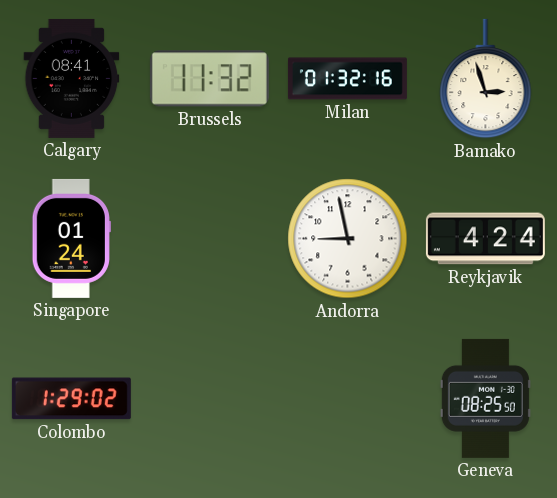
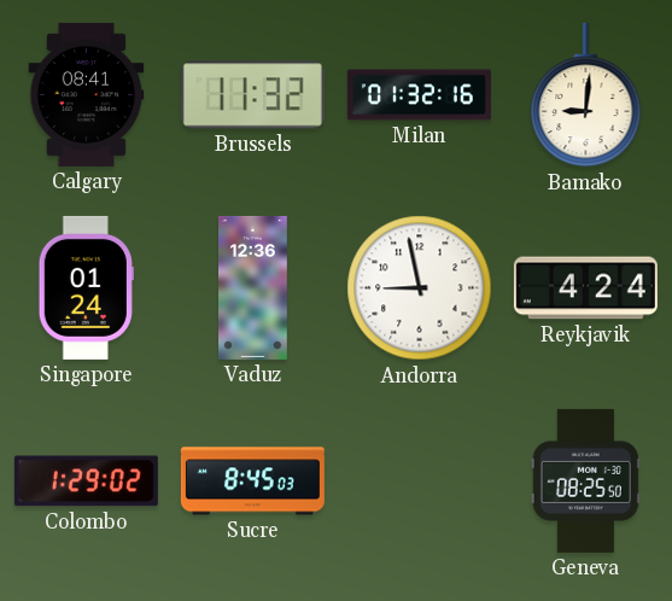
Bamako: 2:57 -> 9:01 (586, 95)
Vaduz: none -> 12:36 (253, 287)
Sucre: none -> 8:45 (252, 482)
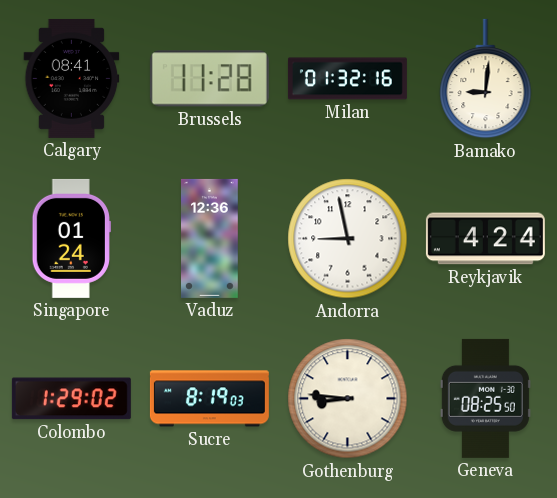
Brussels: 11:32 -> 11:28 (209, 79)
Sucre: 8:45 -> 8:19 (209, 399)
Gothenburg: none -> 8:46 (348, 399)
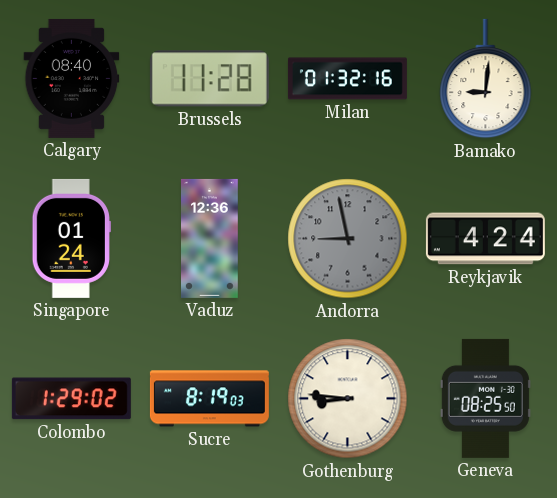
Calgary: 08:41 -> 08:40 (72, 78)
Andorra dial: white -> grey (348, 239)
